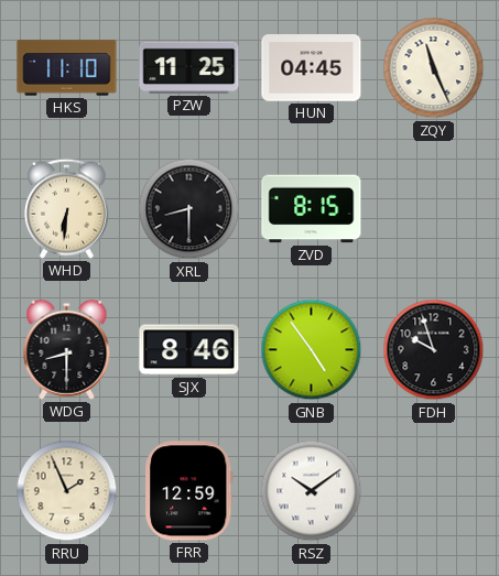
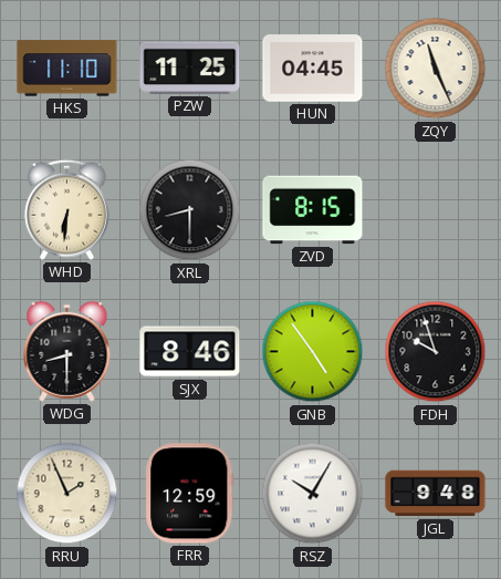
RSZ: 10:09 -> 10:05 (313, 494)
JGL: none -> 9:48 (436, 494)
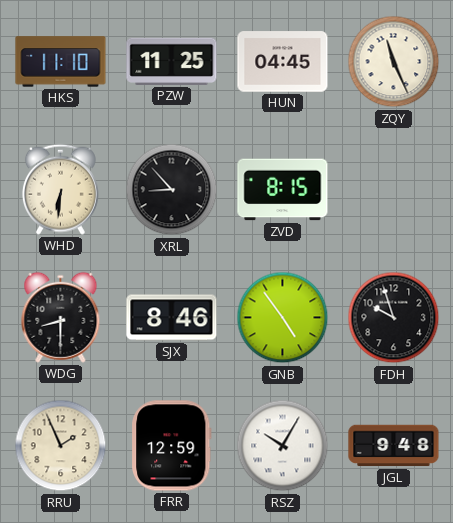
XRL: 8:30 -> 8:53 (172, 190)
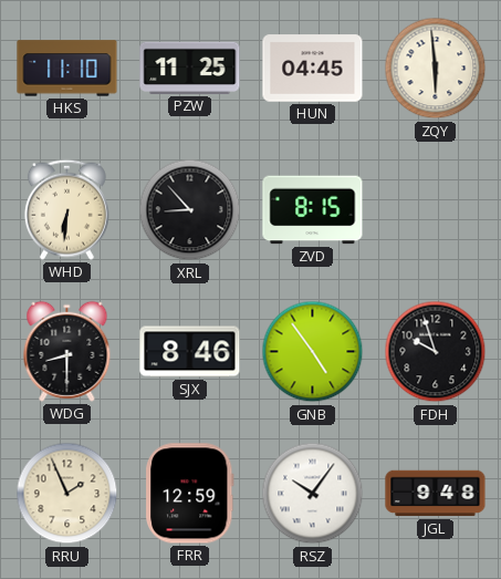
ZQY: 11:26 -> 5:59 (436, 69)
RSZ: 10:05 -> 10:06 (313, 494)
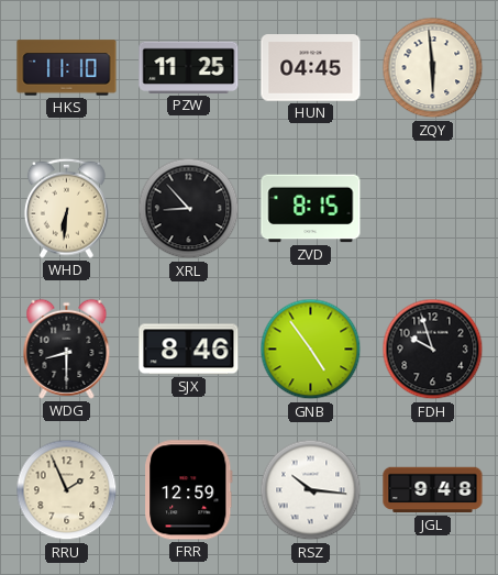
RSZ: 10:06 -> 10:16 (311, 490)
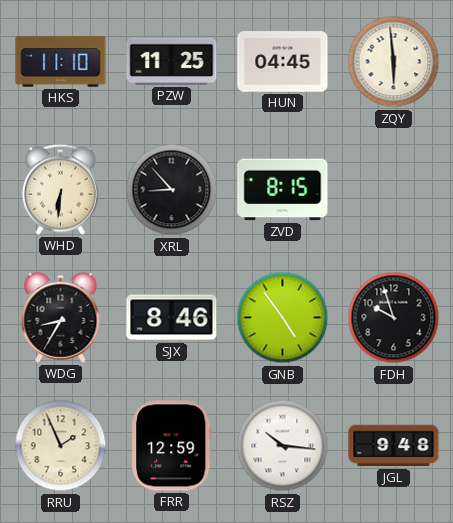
WDG: 8:30 -> 8:35 (61, 317)
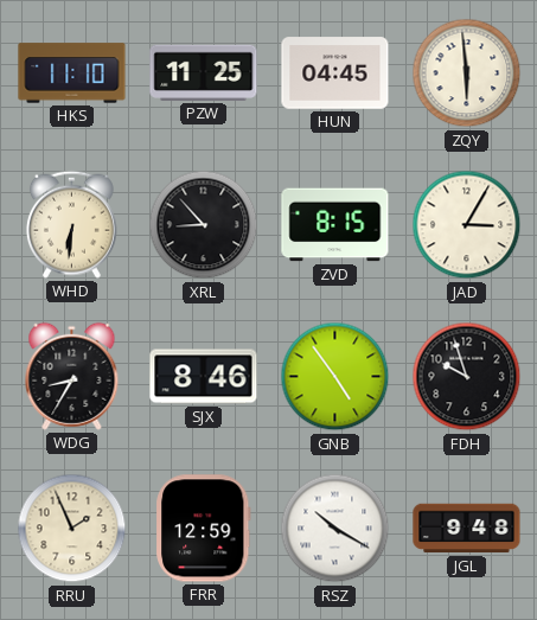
JAD: none -> 3:05 (467, 225)
RSZ: 10:16 -> 10:20 (335, 529)
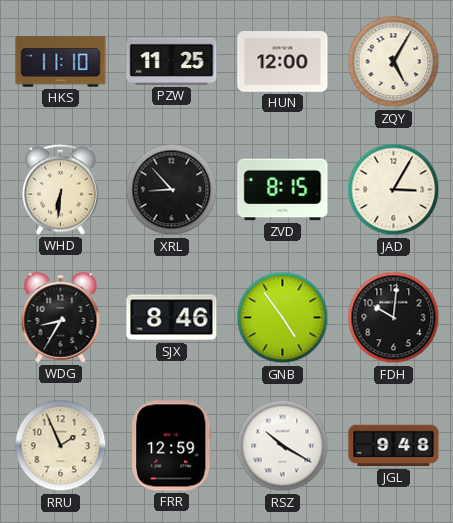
HUN: 04:45 -> 12:00 (283, 62)
ZQY: 5:59 -> 5:05 (394, 62)
FDH: 9:57 -> 10:01 (394, 318)
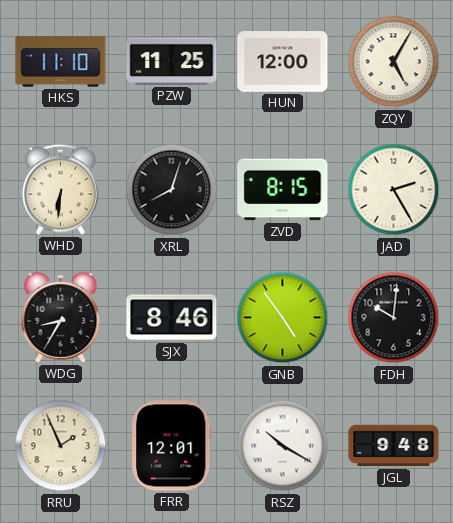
XRL: 8:53 -> 8:03 (172, 190)
JAD: 3:05 -> 2:25 (394, 190)
FRR: 12:59 -> 12:01 (172, 446)
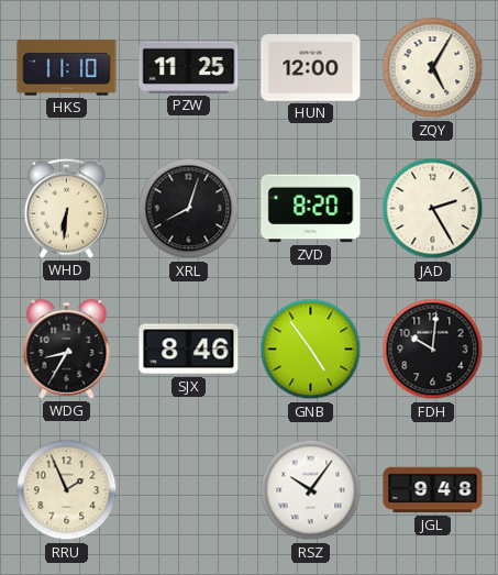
ZVD: 8:15 -> 8:20 (311, 209)
FRR: 12:01 -> none (172, 446)
RSZ: 10:20 -> 10:06 (311, 490)
